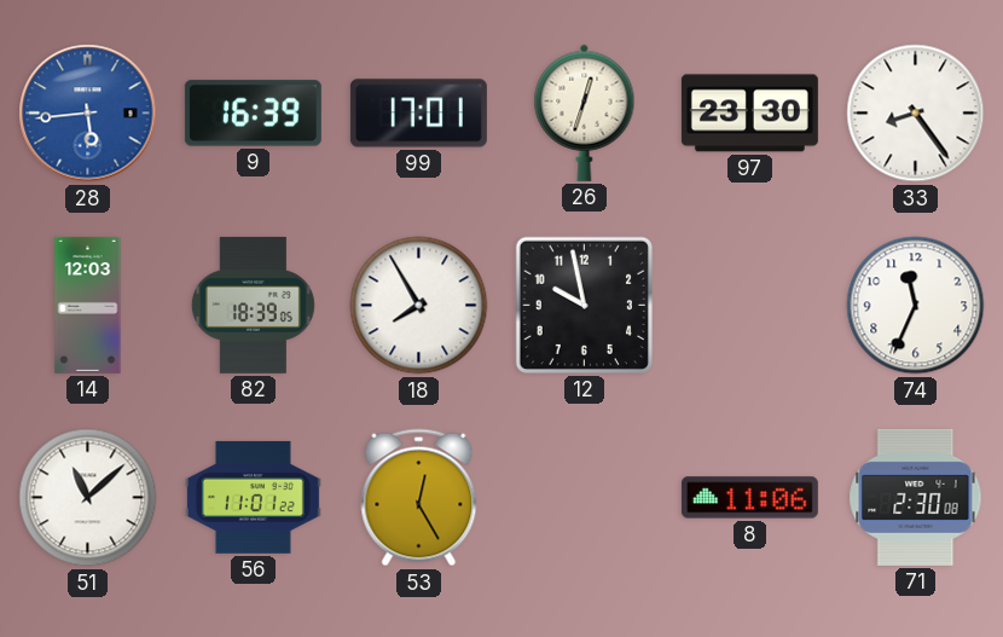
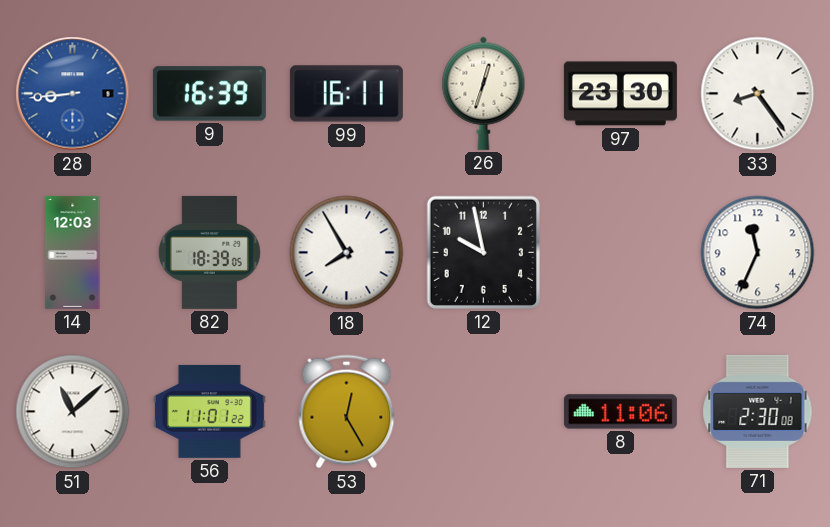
28: 5:44 -> 8:44 (73, 94)
99: 17:01 -> 16:11 (346, 94)
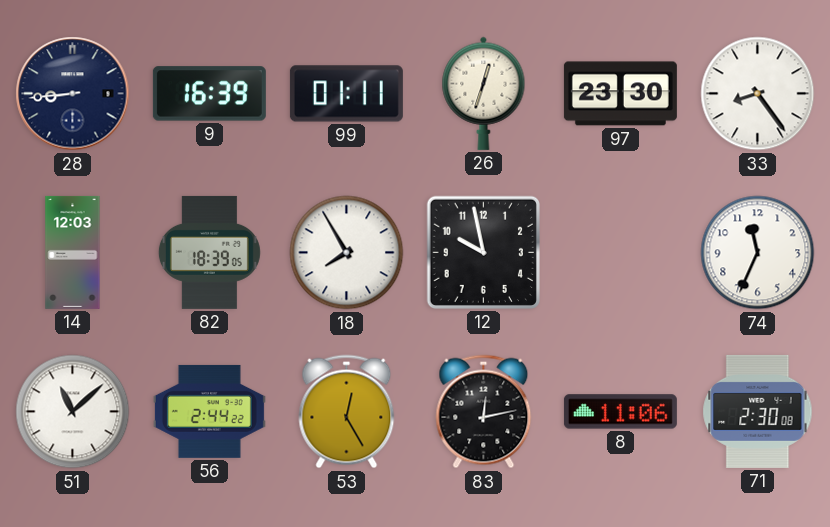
28 dial: blue -> navy (73, 94)
99: 16:11 -> 01:11 (346, 94)
56: 11:01 -> 2:44 (209, 411)
83: none -> 12:13 (484, 412)
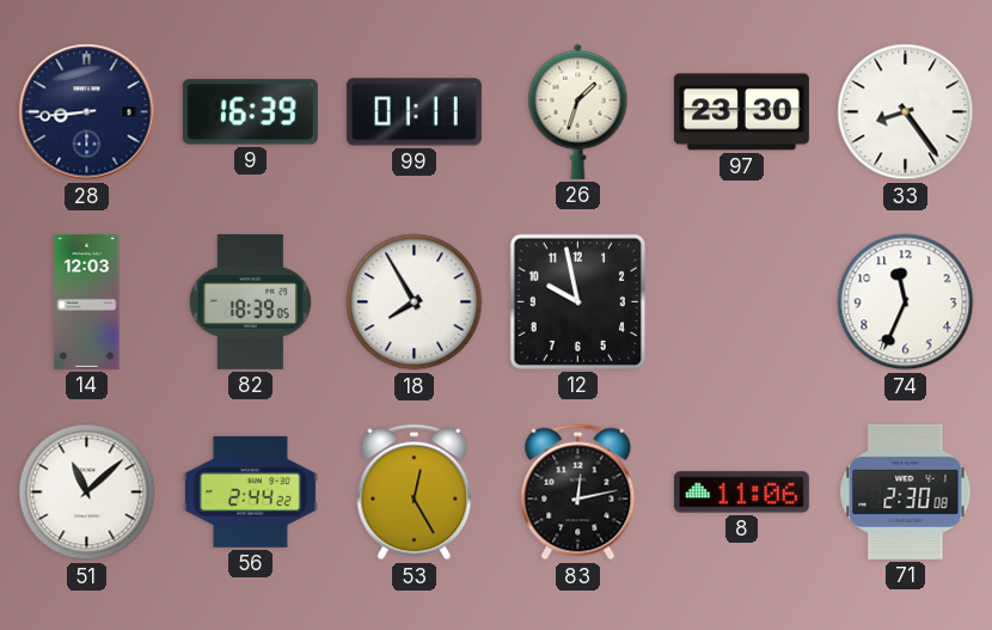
26: 12:33 -> 1:33 (578, 111)
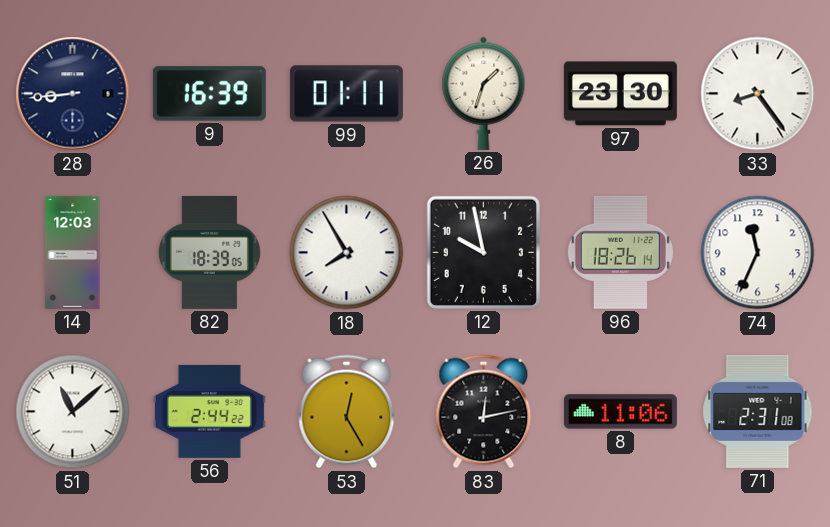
96: none -> 18:26 (620, 252)
71: 2:30 -> 2:31 (758, 411)
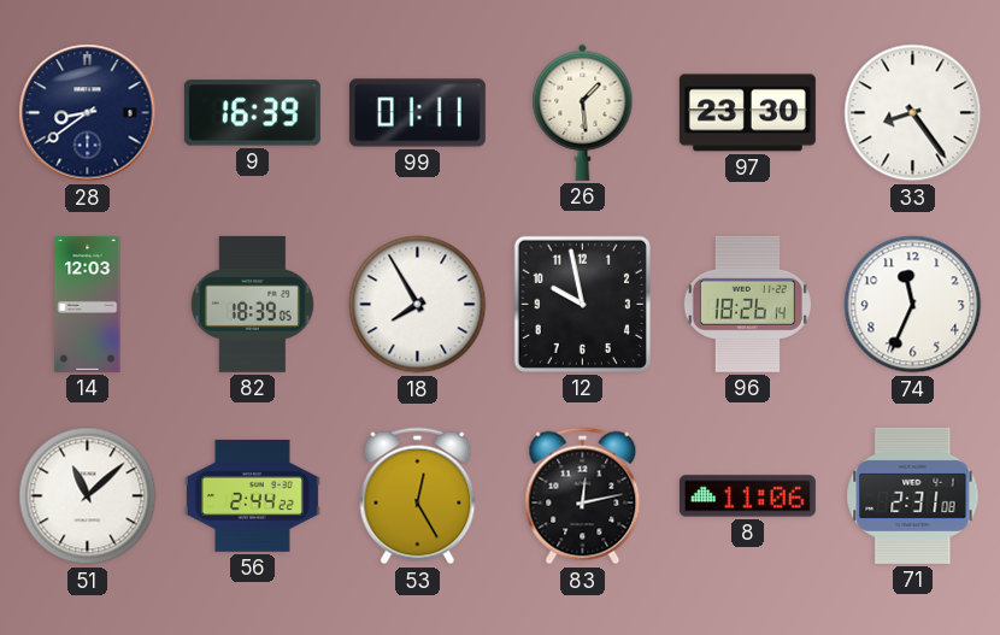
28: 8:44 -> 8:39 (88, 113)
26: 1:33 -> 1:29 (583, 112)
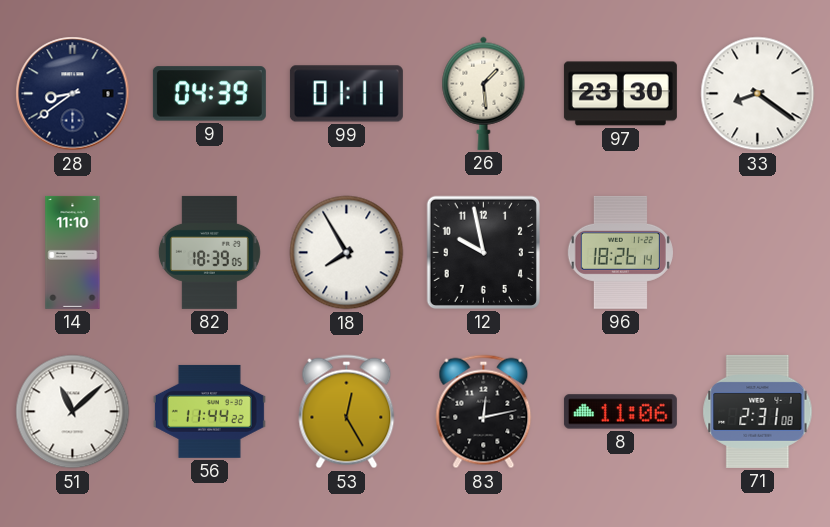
9: 16:39 -> 04:39 (209, 94)
33: 8:24 -> 8:21 (758, 94)
14: 12:03 -> 11:10 (73, 252)
74: 11:34 -> none (913, 305)
56: 2:44 -> 11:44 (209, 411)
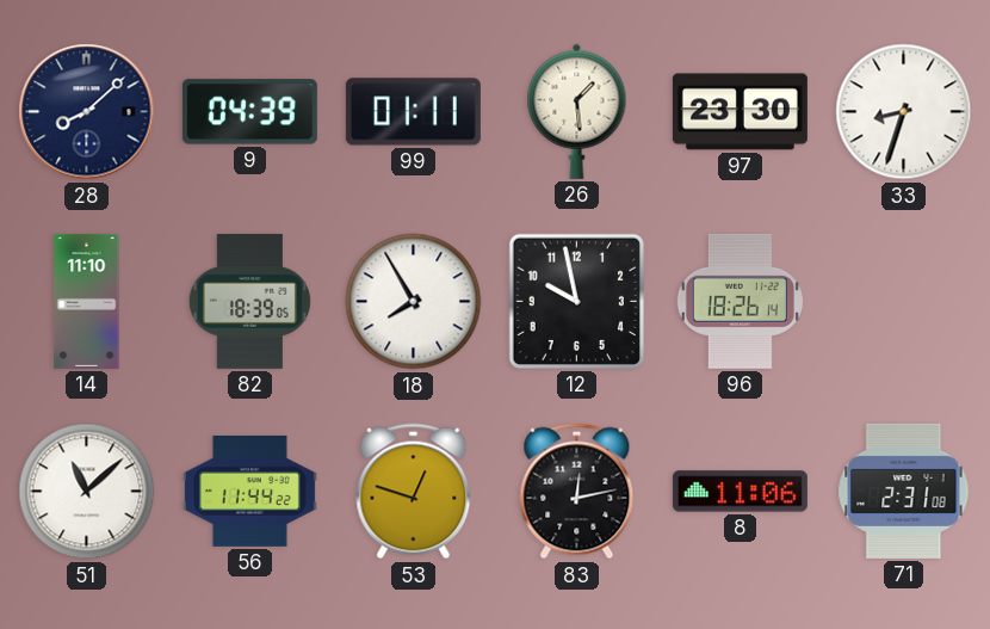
28: 8:39 -> 8:08 (87, 112)
33: 8:21 -> 8:33 (904, 112)
53: 12:25 -> 12:48 (414, 492)
